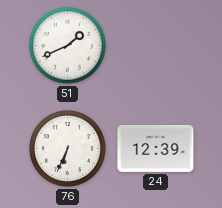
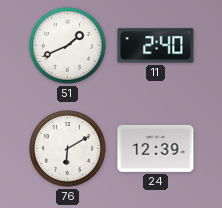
11: none -> 2:40 (156, 46)
76: 6:34 -> 6:10 (68, 149)
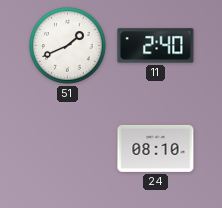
76: 6:10 -> none (68, 149)
24: 12:39 -> 08:10 (156, 148)
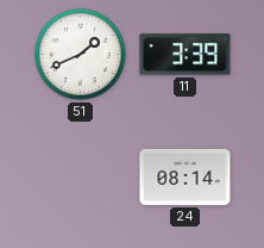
11: 2:40 -> 3:39 (186, 55)
24: 08:10 -> 08:14 (186, 176)
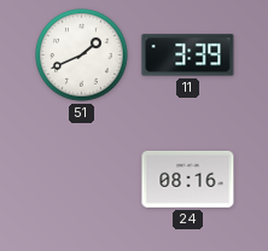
24: 08:14 -> 08:16 (188, 179)
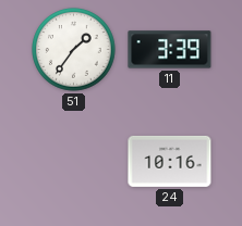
51: 1:41 -> 1:36 (74, 50)
24: 08:16 -> 10:16 (170, 161)
